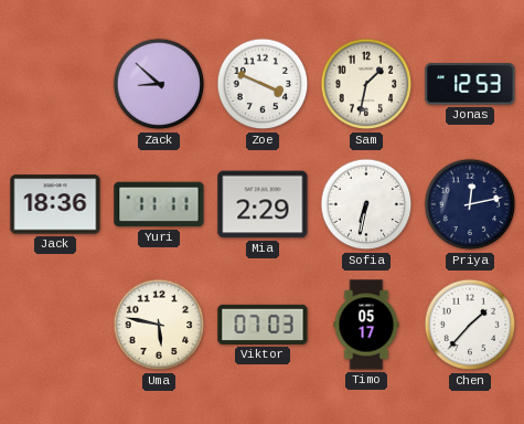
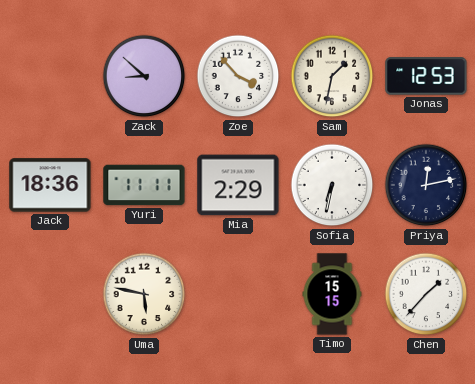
Zoe: 3:49 -> 3:53 (238, 76)
Viktor: 07:03 -> none (263, 325)
Timo: 05:17 -> 15:15 (332, 294)
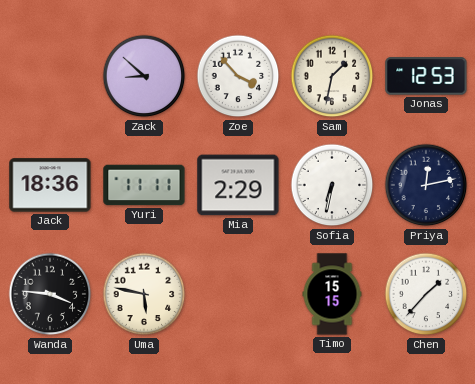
Wanda: none -> 3:46 (50, 294)
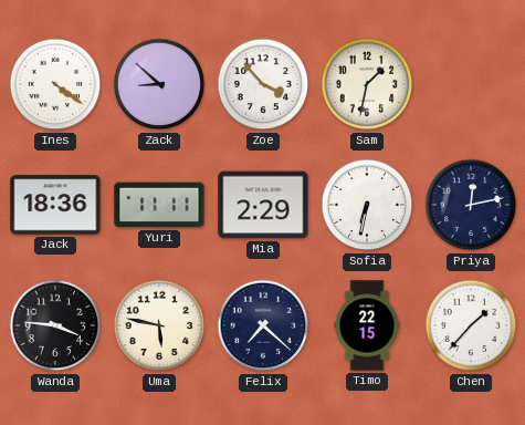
Ines: none -> 4:21 (55, 84)
Jonas: 12:53 -> none (426, 76)
Felix: none -> 7:22 (263, 325)
Timo: 15:15 -> 22:15 (367, 325)
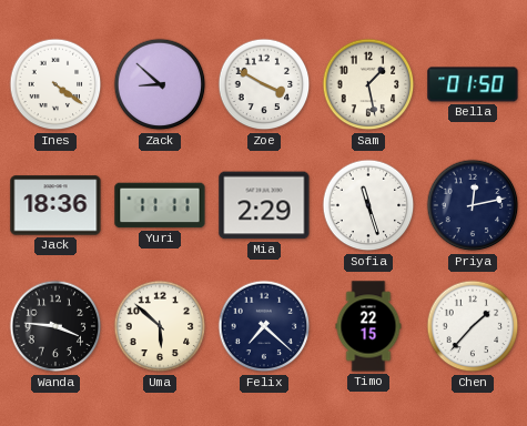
Zoe: 3:53 -> 3:50 (264, 84)
Sam: 1:32 -> 1:28 (368, 84)
Bella: none -> 01:50 (473, 84)
Sofia: 6:32 -> 11:27 (368, 205)
Uma: 5:47 -> 5:52 (160, 326)
